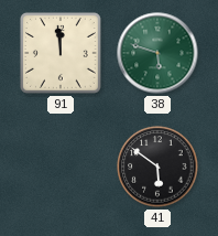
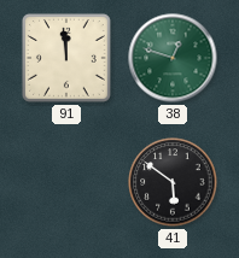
38: 5:48 -> 12:48 (173, 58)
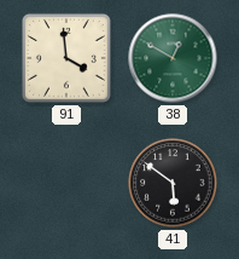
91: 11:59 -> 3:59 (66, 58)
38: 12:48 -> 12:50 (173, 58)
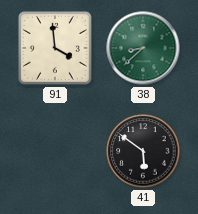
38: 12:50 -> 8:38 (143, 48)
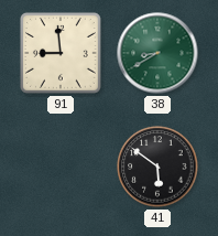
91: 3:59 -> 8:59 (61, 53)
38: 8:38 -> 8:40 (157, 53)
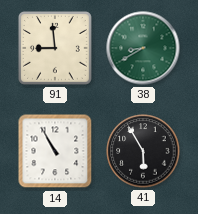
14: none -> 10:55 (55, 151)
41: 5:51 -> 5:55 (143, 151)
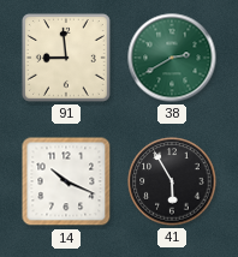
38: 8:40 -> 2:40 (172, 58)
14: 10:55 -> 10:19 (66, 181)
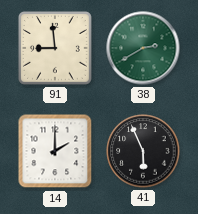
14: 10:19 -> 2:00 (55, 151)
41: 5:55 -> 5:56 (143, 151)
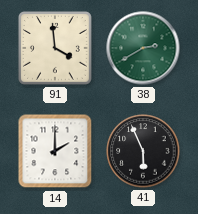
91: 8:59 -> 3:59 (55, 48)
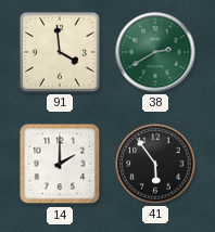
41: 5:56 -> 5:54 (155, 164)
